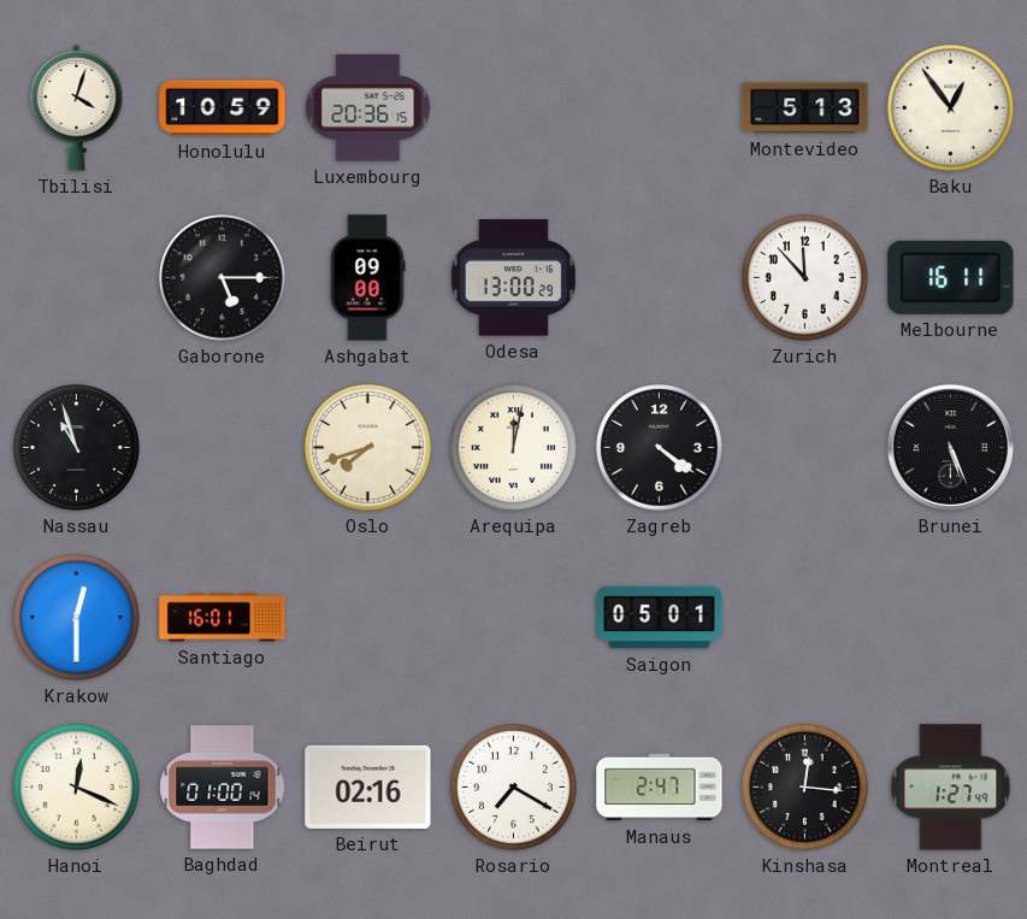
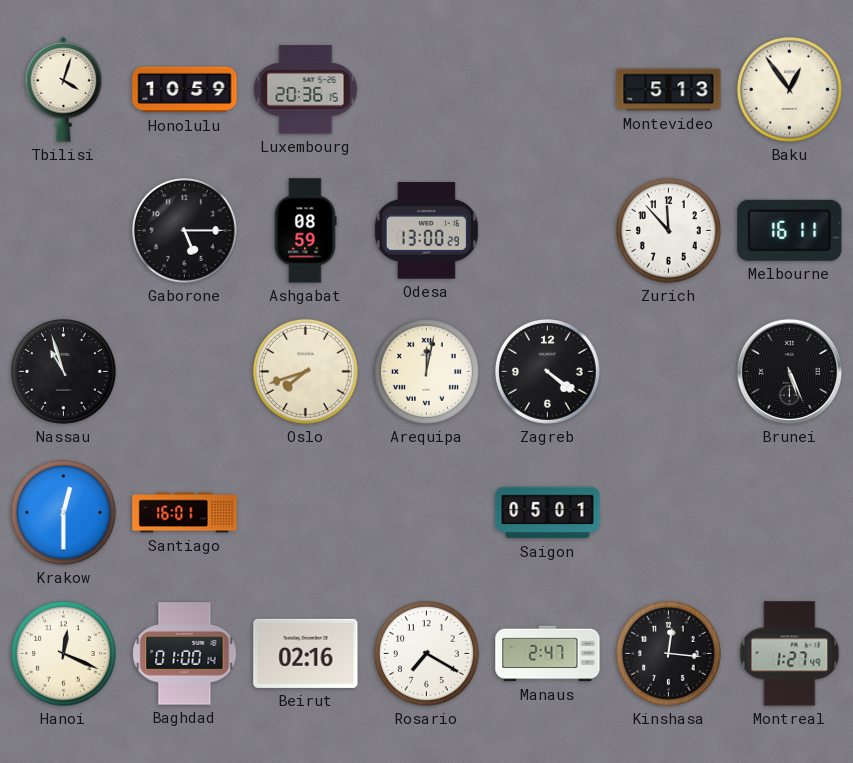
Ashgabat: 09:00 -> 08:59 (305, 231)
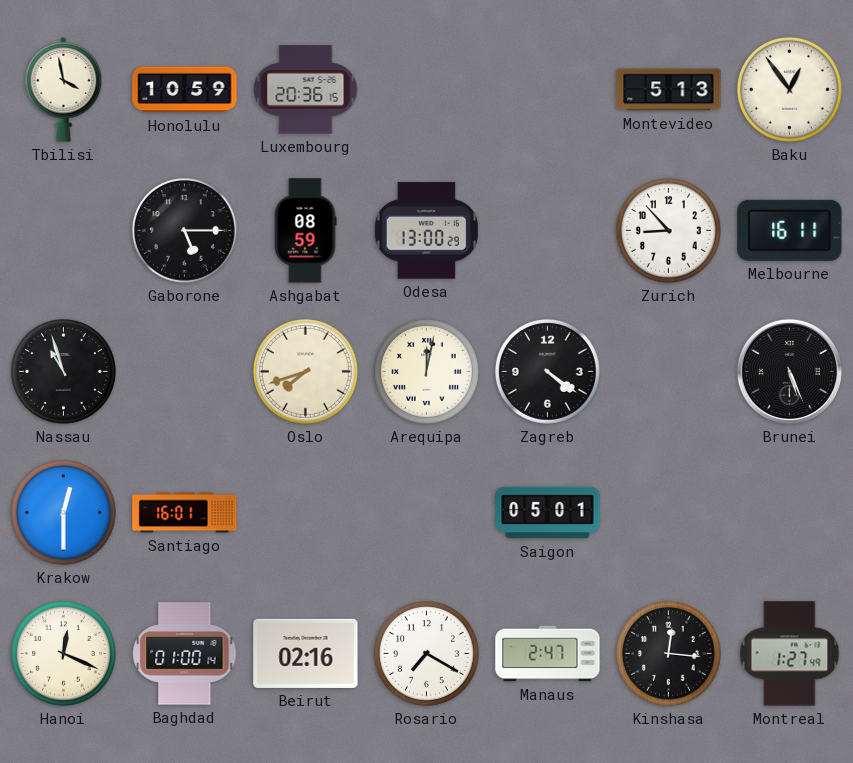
Tbilisi: 4:03 -> 3:58 (64, 90)
Zurich: 11:53 -> 8:53 (668, 230)
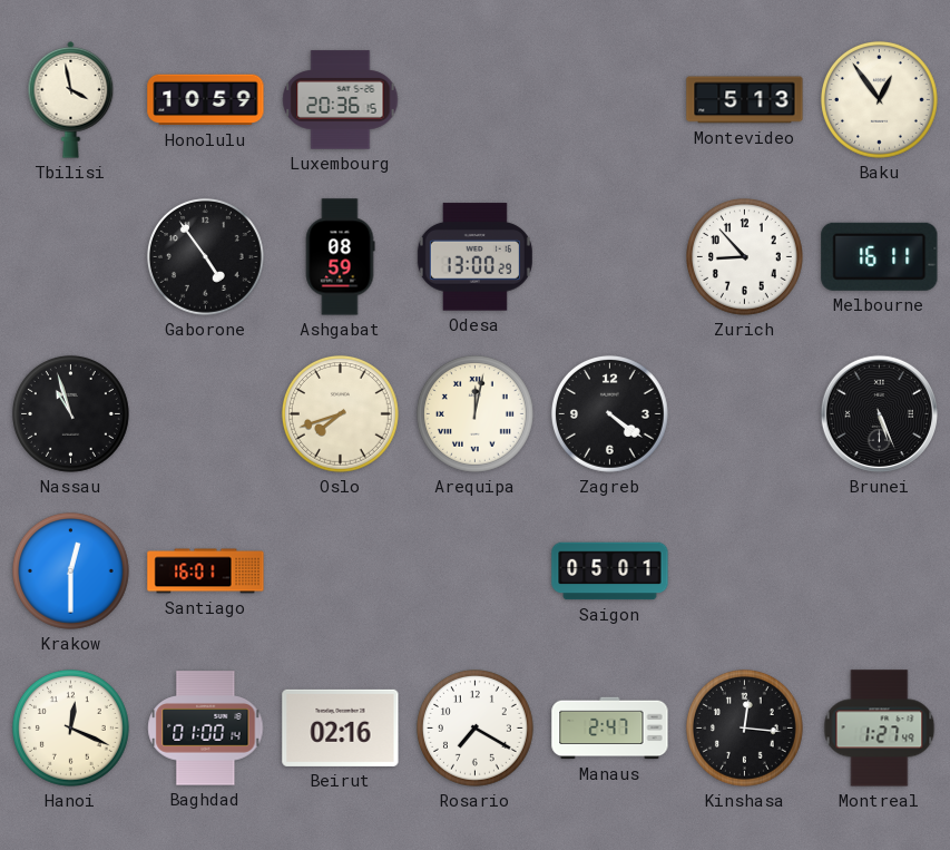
Gaborone: 5:15 -> 4:54 (205, 256)
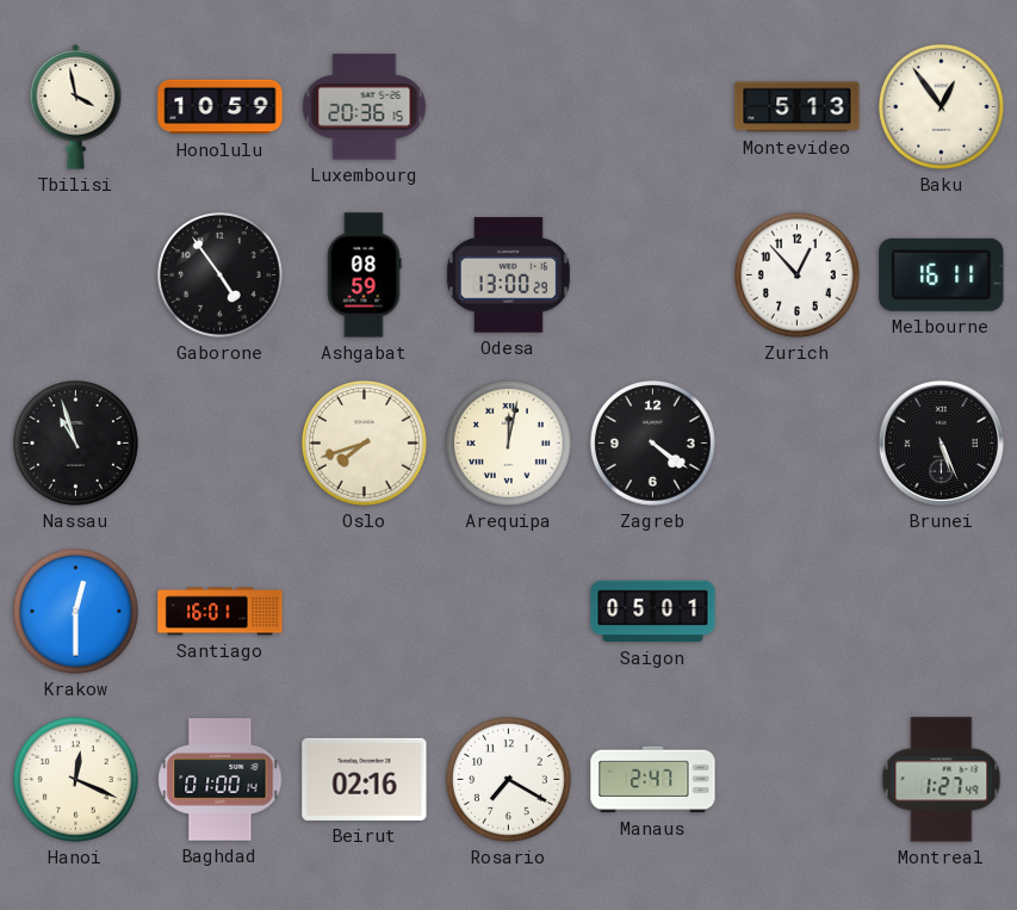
Zurich: 8:53 -> 12:53 (796, 274)
Kinshasa: 12:16 -> none (744, 727)
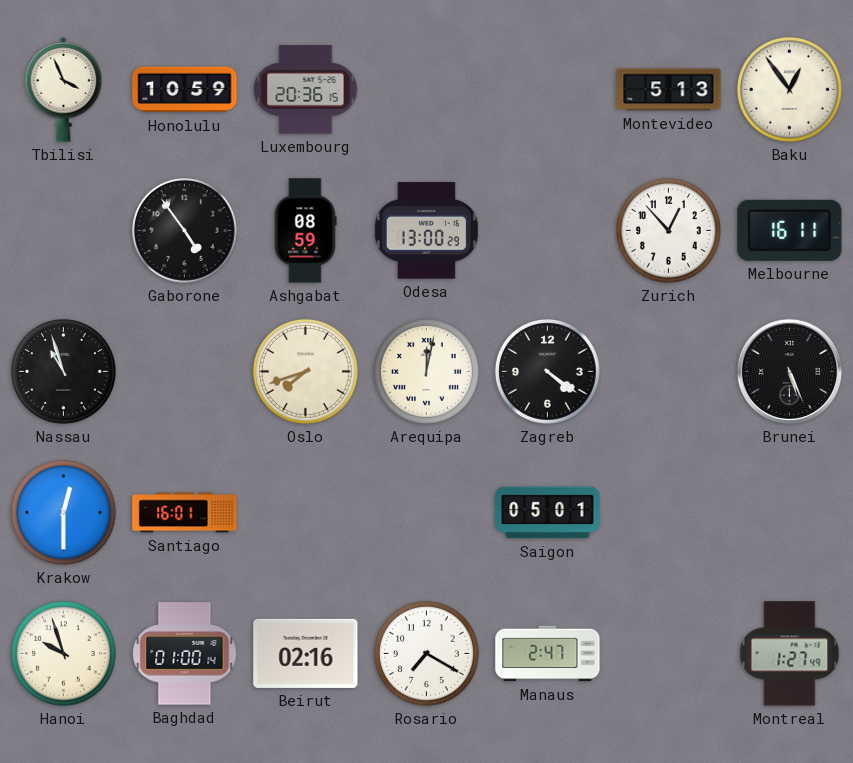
Tbilisi: 3:58 -> 3:56 (64, 90)
Hanoi: 12:19 -> 9:57 (63, 653)
